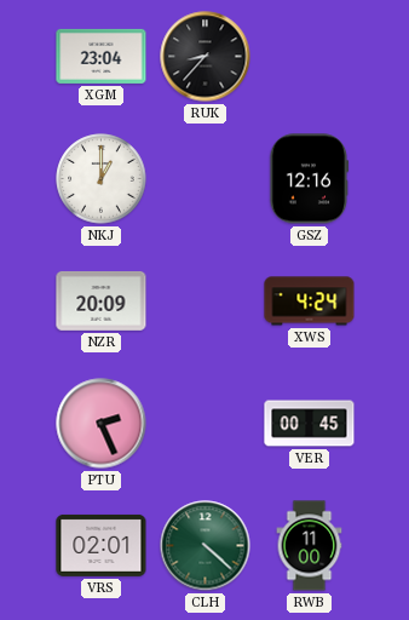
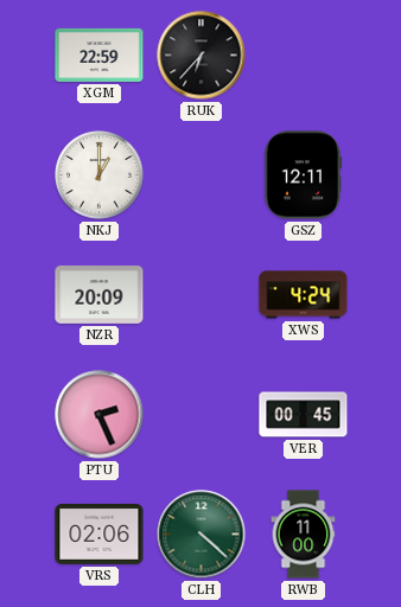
XGM: 23:04 -> 22:59 (100, 55)
RUK: 8:37 -> 6:37 (202, 56)
GSZ: 12:16 -> 12:11 (304, 175)
VRS: 02:01 -> 02:06 (100, 533)
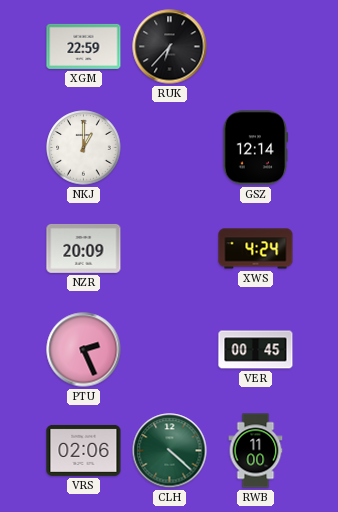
GSZ: 12:11 -> 12:14 (256, 148)
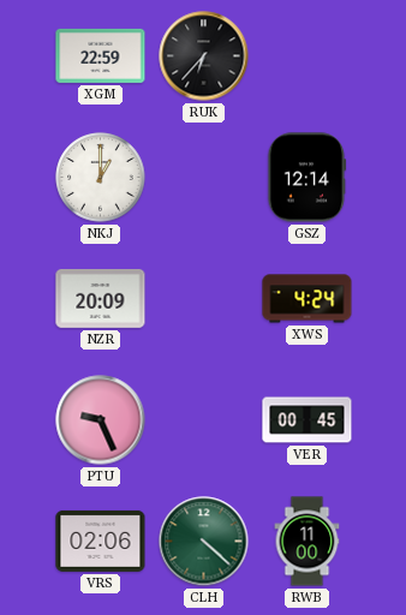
PTU: 2:26 -> 9:26 (101, 420)
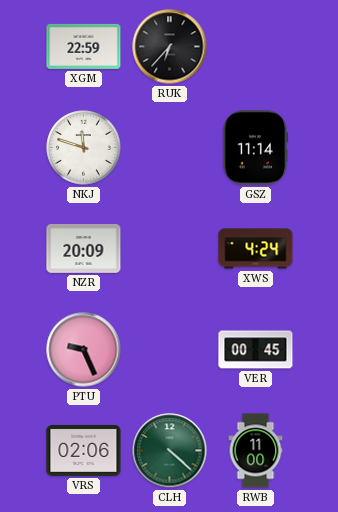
NKJ: 1:00 -> 11:48 (84, 148)
GSZ: 12:14 -> 11:14 (256, 148)
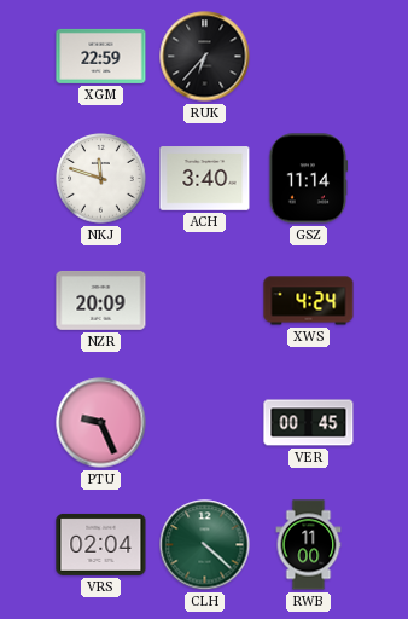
ACH: none -> 3:40 (205, 179)
VRS: 02:06 -> 02:04 (101, 544)
